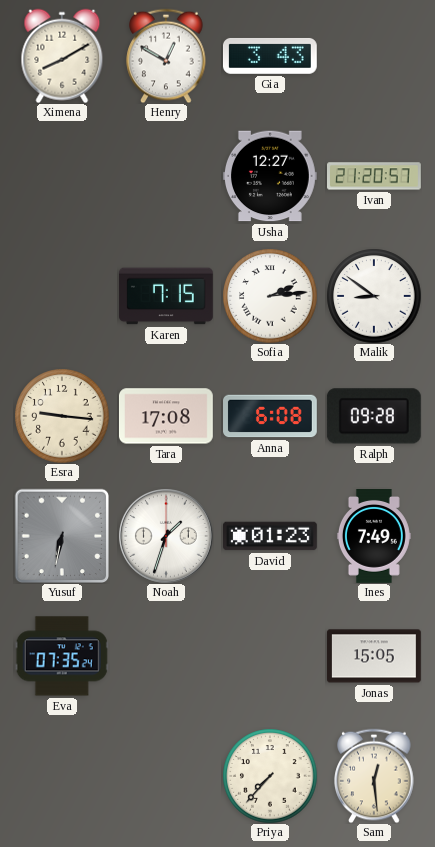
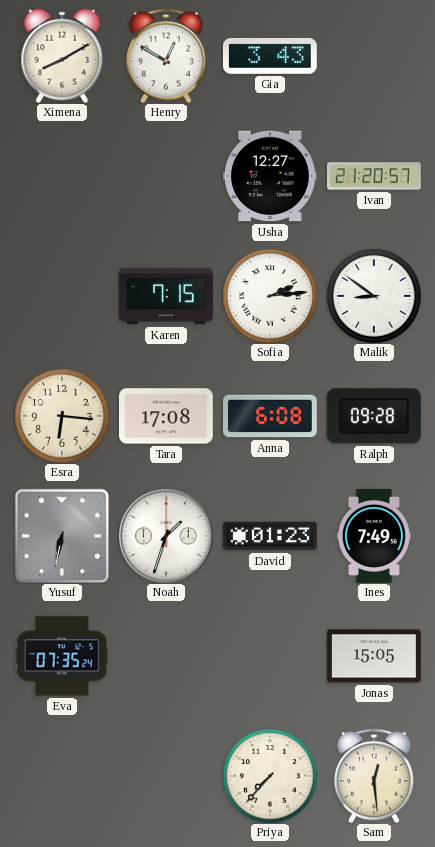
Esra: 9:16 -> 6:16 (62, 416)
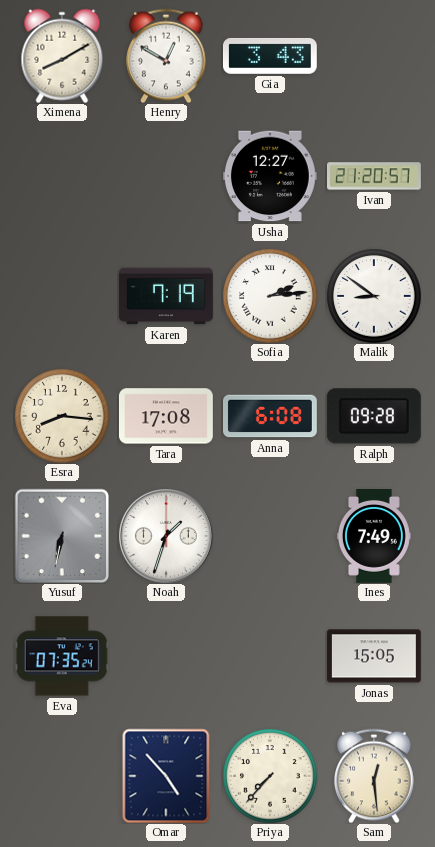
Karen: 7:15 -> 7:19 (167, 296)
Esra: 6:16 -> 8:16 (62, 416)
David: 01:23 -> none (271, 536)
Omar: none -> 4:53 (166, 776)
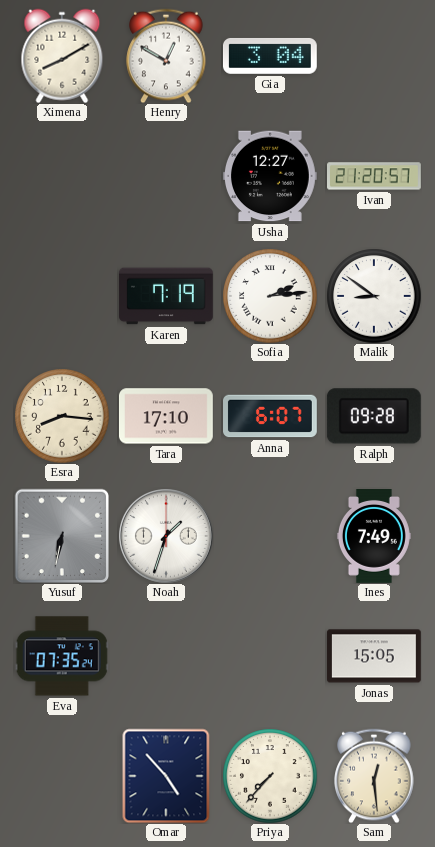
Gia: 3:43 -> 3:04 (270, 56)
Tara: 17:08 -> 17:10 (166, 416)
Anna: 6:08 -> 6:07 (271, 416)
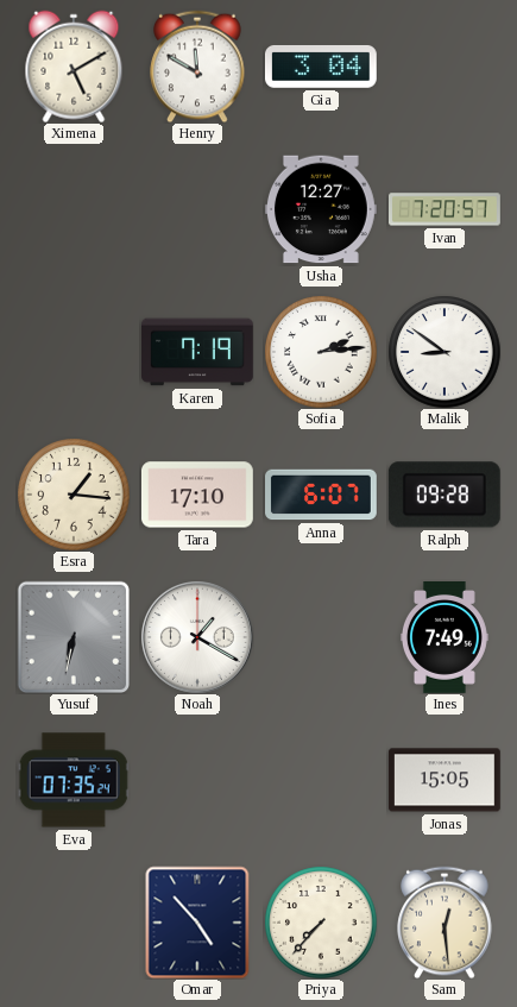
Ximena: 8:10 -> 5:10 (74, 67)
Henry: 12:50 -> 11:50 (197, 67)
Ivan: 21:20 -> 7:20 (446, 209)
Esra: 8:16 -> 1:16 (74, 495)
Noah: 1:33 -> 1:20 (197, 637)
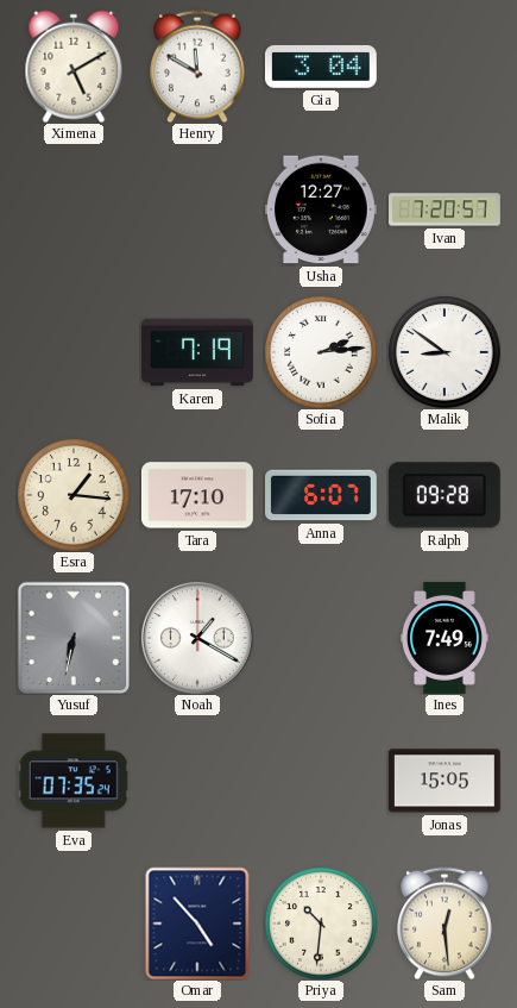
Priya: 7:37 -> 10:31 (321, 924)
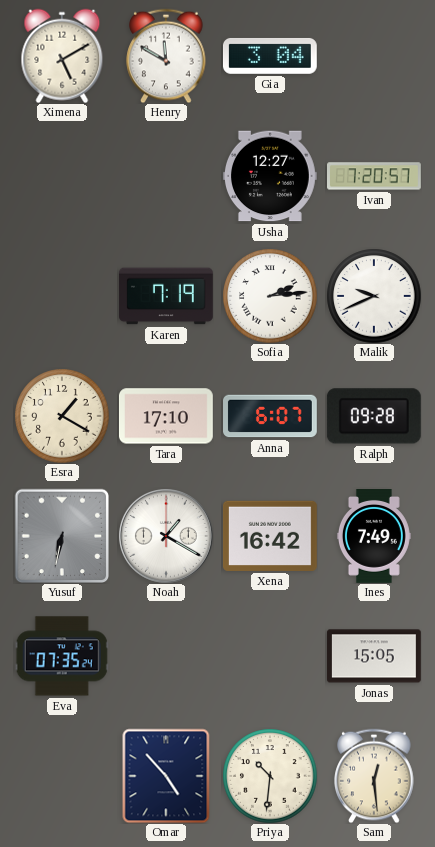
Malik: 8:51 -> 9:41 (374, 296)
Esra: 1:16 -> 1:20 (62, 416)
Xena: none -> 16:42 (270, 536)
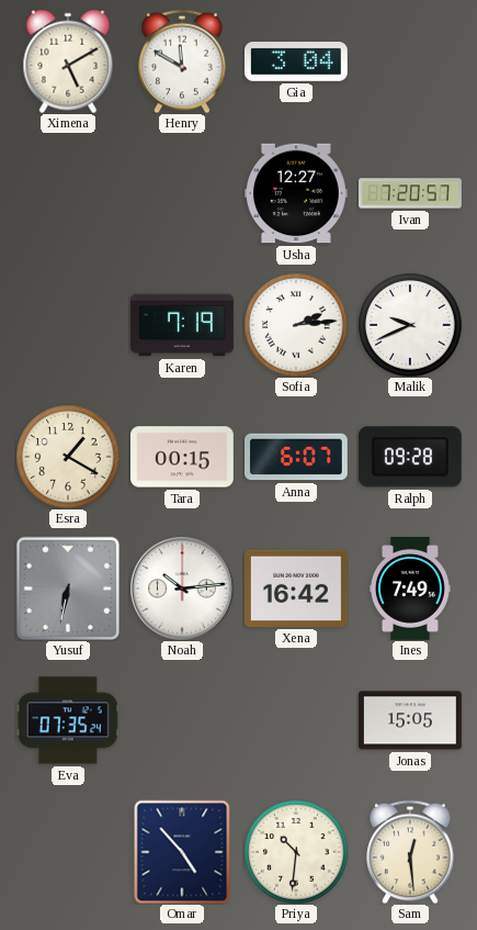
Tara: 17:10 -> 00:15 (182, 457)
Noah: 1:20 -> 10:14 (182, 589)
